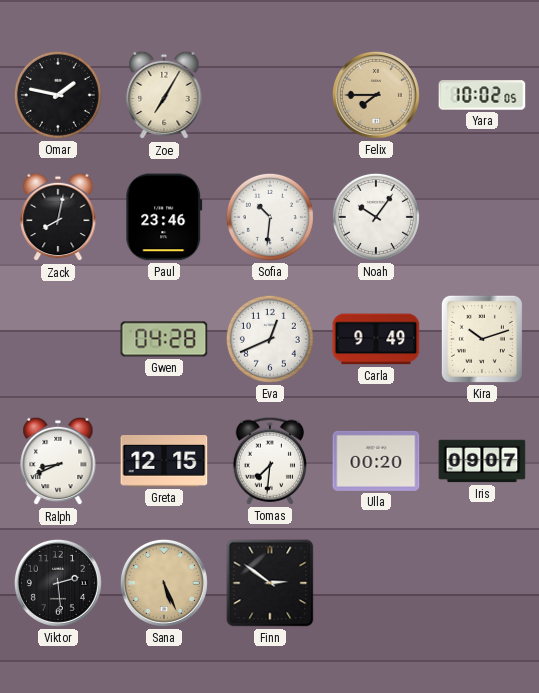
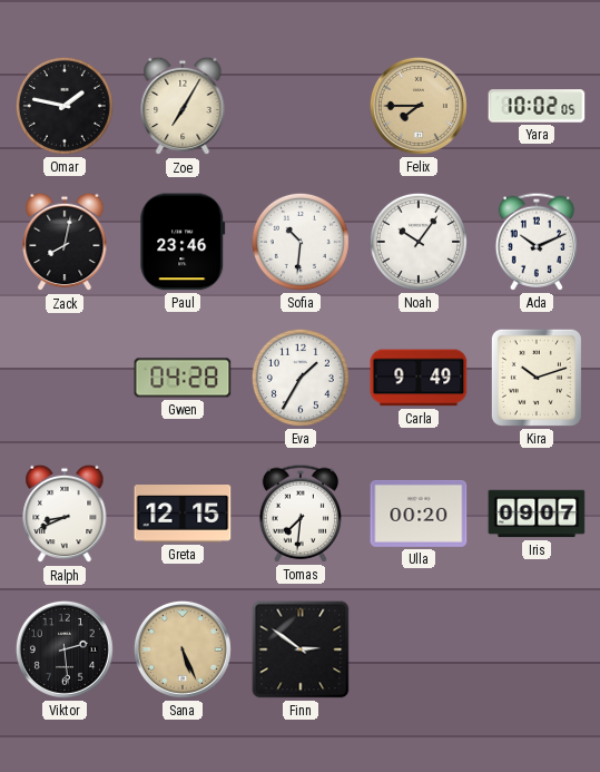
Ada: none -> 10:11 (535, 242)
Eva: 12:41 -> 1:35 (301, 378)
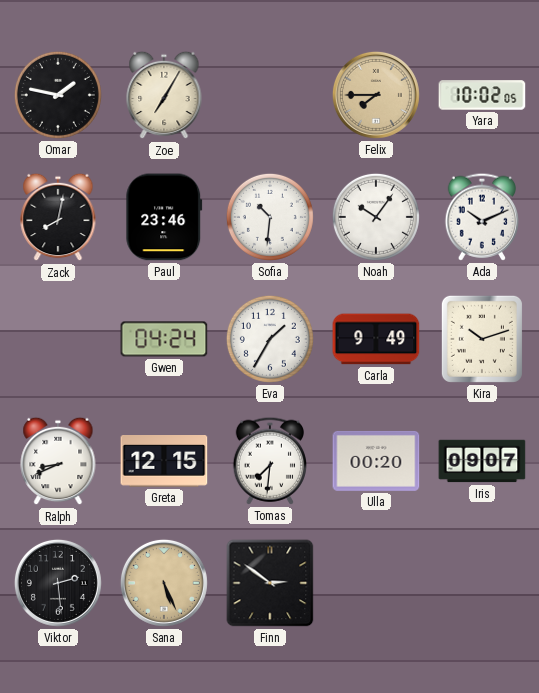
Gwen: 04:28 -> 04:24 (164, 339)
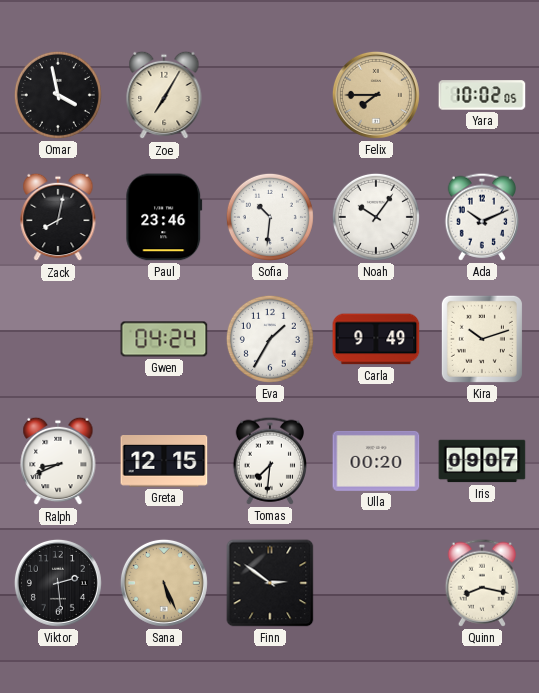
Omar: 1:47 -> 3:58 (58, 95)
Quinn: none -> 8:17 (481, 583)
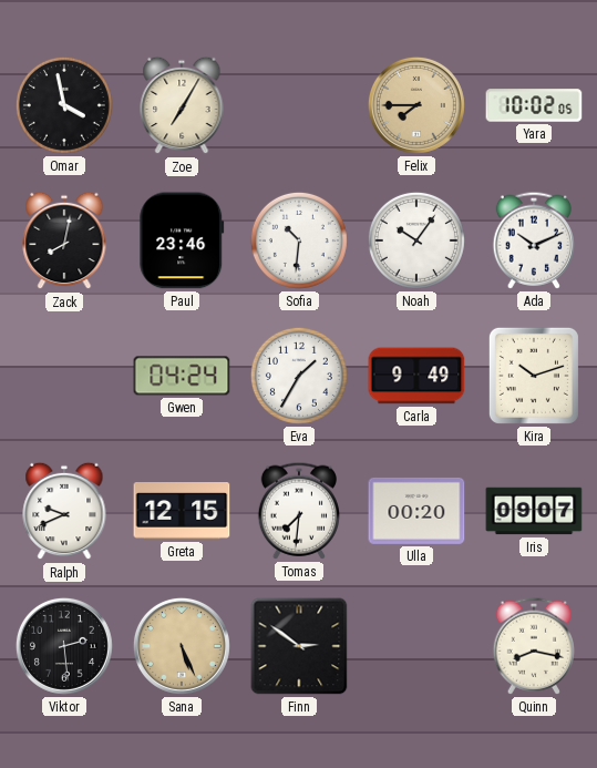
Ralph: 8:41 -> 9:41 (64, 511)
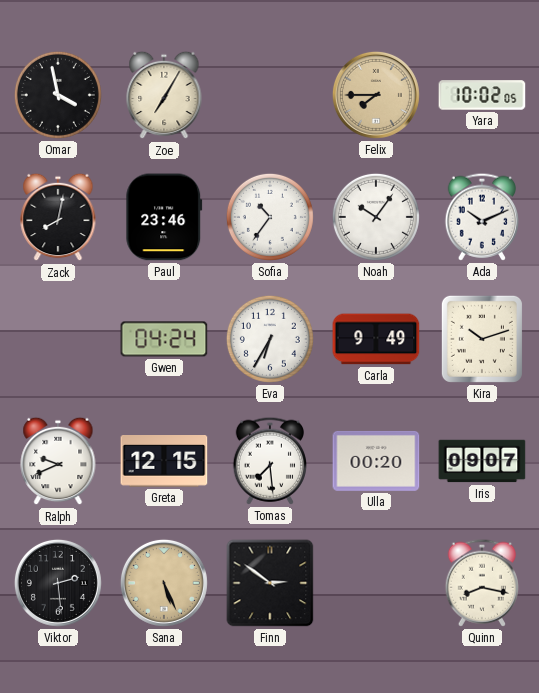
Sofia: 10:31 -> 10:36 (270, 217)
Eva: 1:35 -> 6:35 (270, 339)
Tomas: 7:31 -> 7:29 (269, 461)
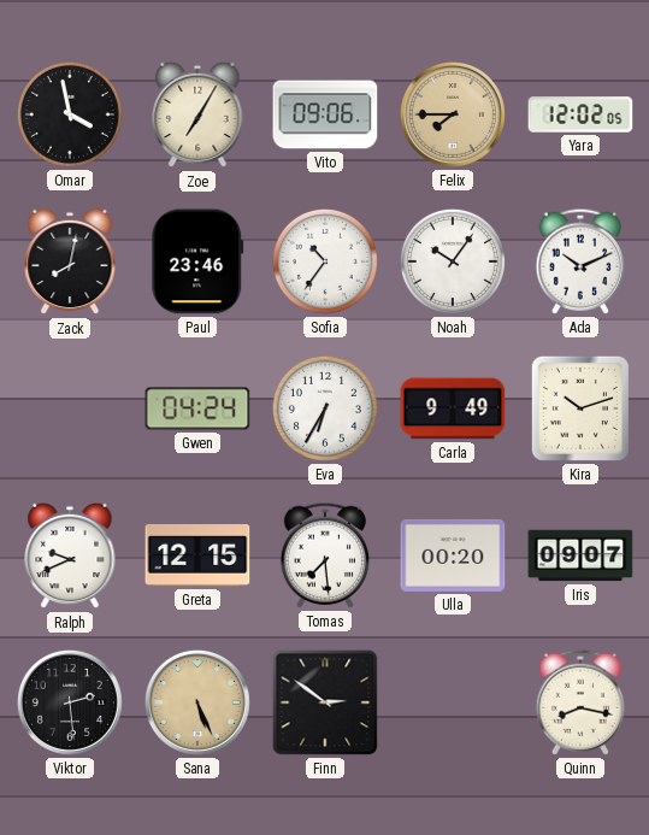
Vito: none -> 09:06 (325, 114)
Yara: 10:02 -> 12:02 (580, 114)
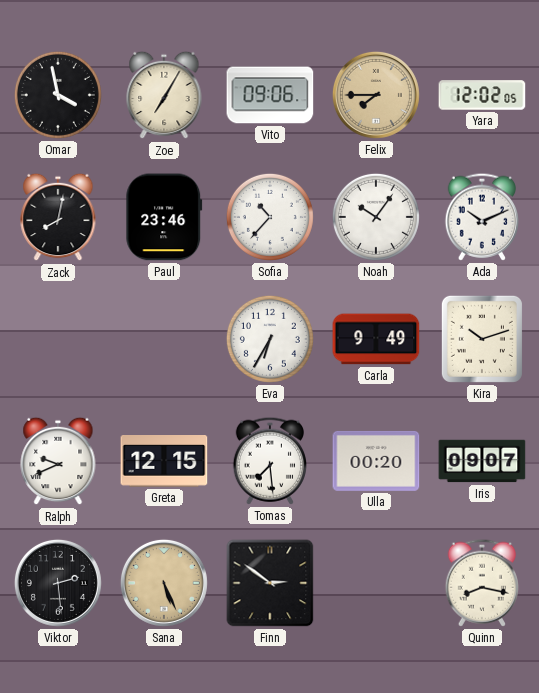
Sofia: 10:36 -> 10:37 (270, 217)
Gwen: 04:24 -> none (197, 408)
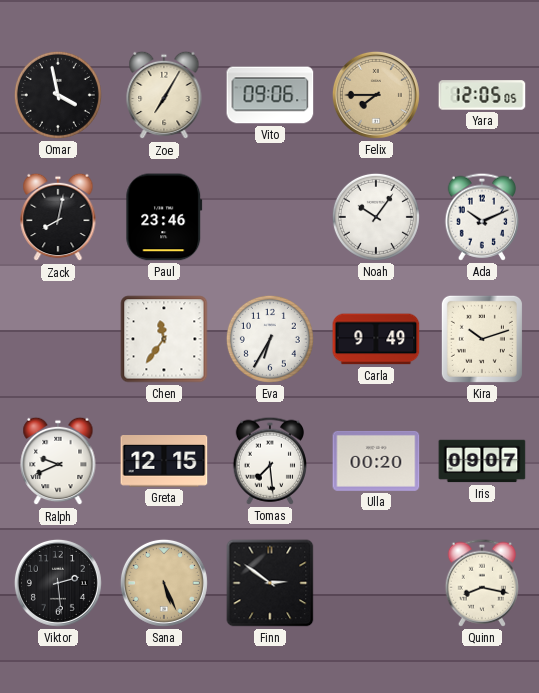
Yara: 12:02 -> 12:05 (482, 95)
Sofia: 10:37 -> none (270, 217)
Chen: none -> 11:36 (164, 339)
